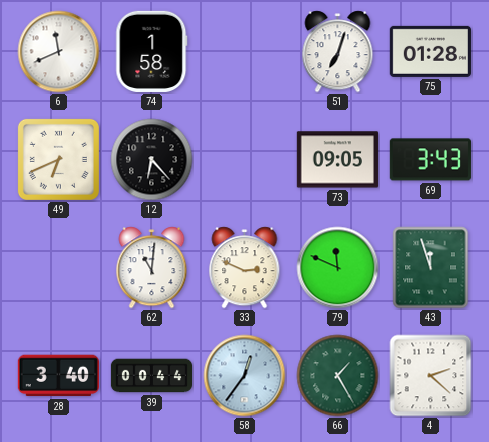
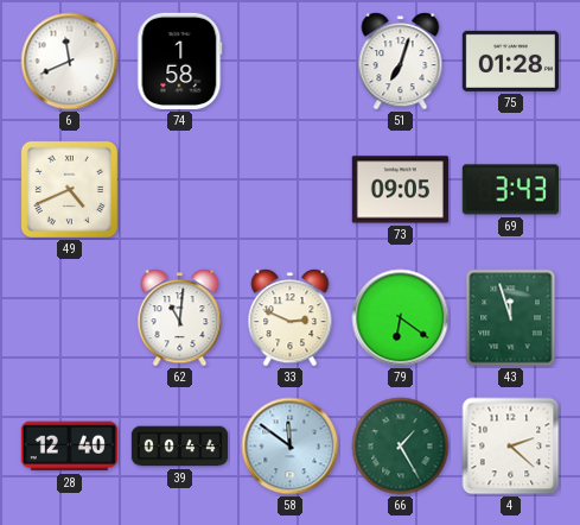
49: 6:41 -> 4:41 (69, 189)
12: 6:23 -> none (152, 160)
79: 11:49 -> 6:21 (401, 318)
28: 3:40 -> 12:40 (69, 447)
58: 12:36 -> 11:51 (291, 447)
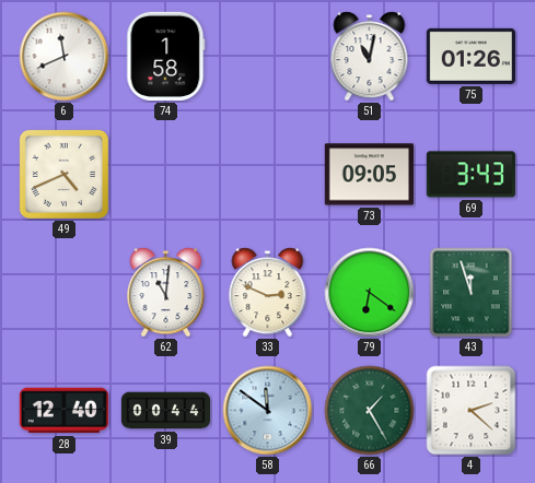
51: 7:03 -> 11:02 (370, 57)
75: 01:28 -> 01:26 (470, 56)
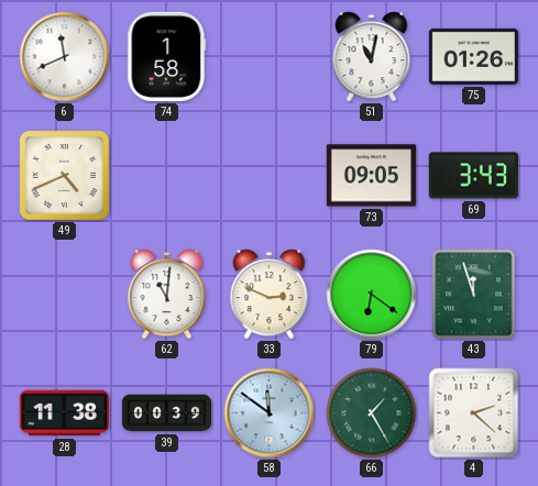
28: 12:40 -> 11:38 (64, 413)
39: 00:44 -> 00:39 (167, 413)
